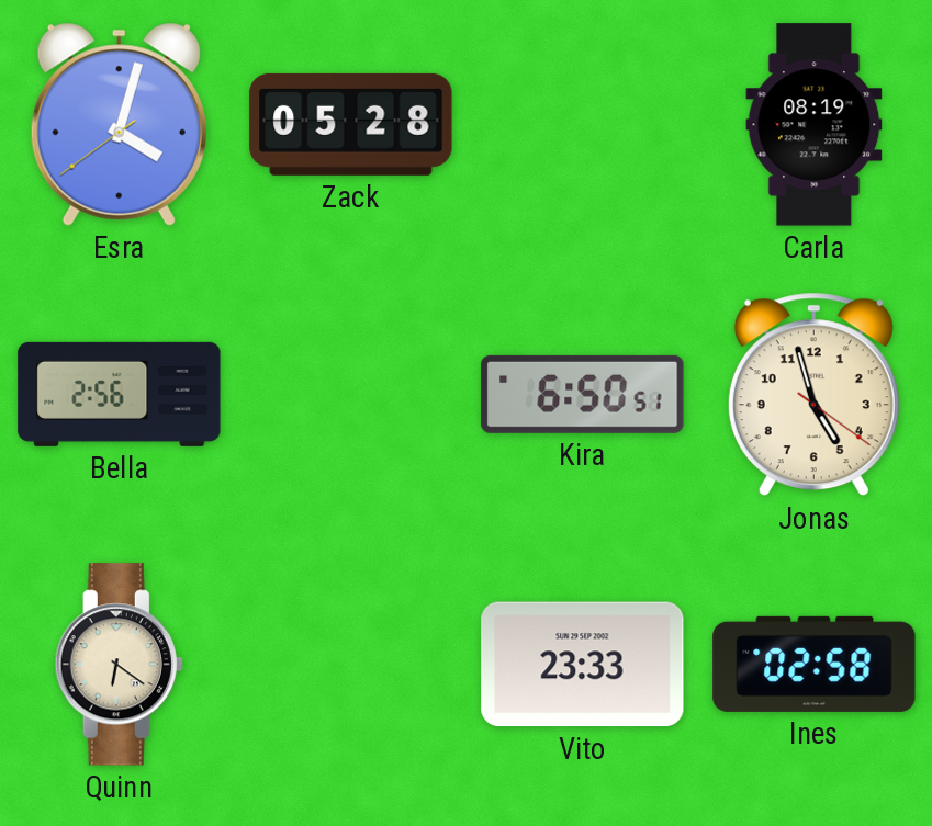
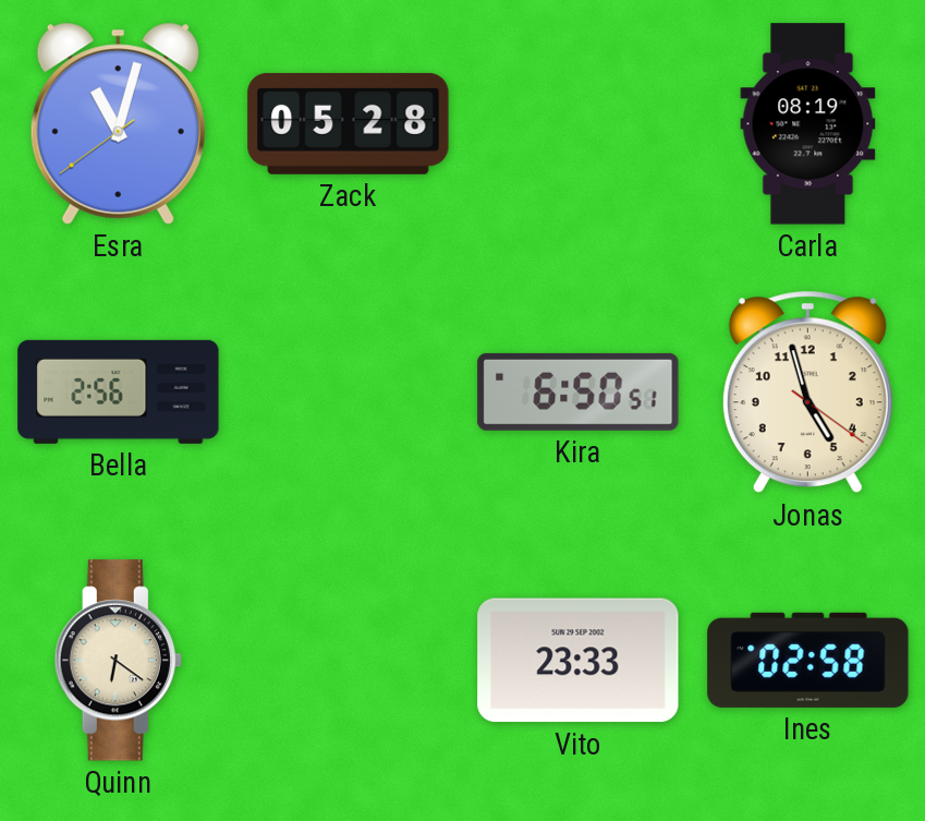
Esra: 4:02 -> 11:02 (118, 123)
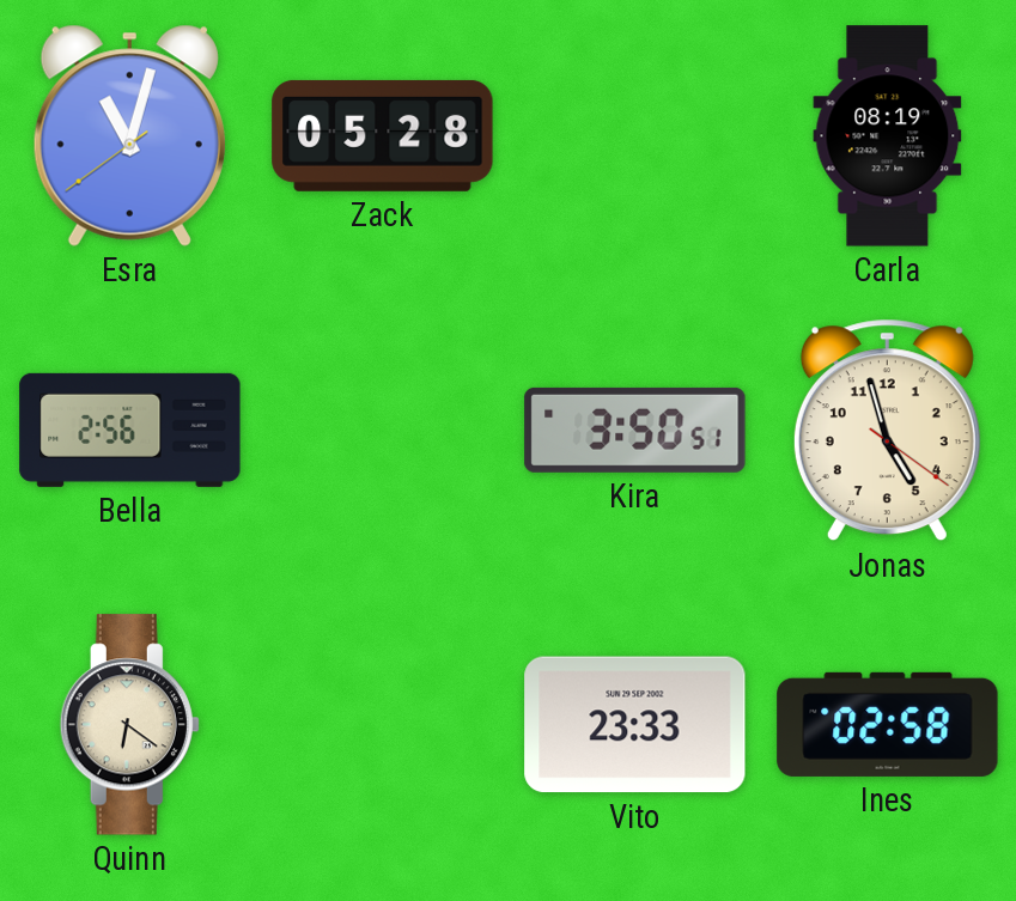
Kira: 6:50 -> 3:50 (635, 430)
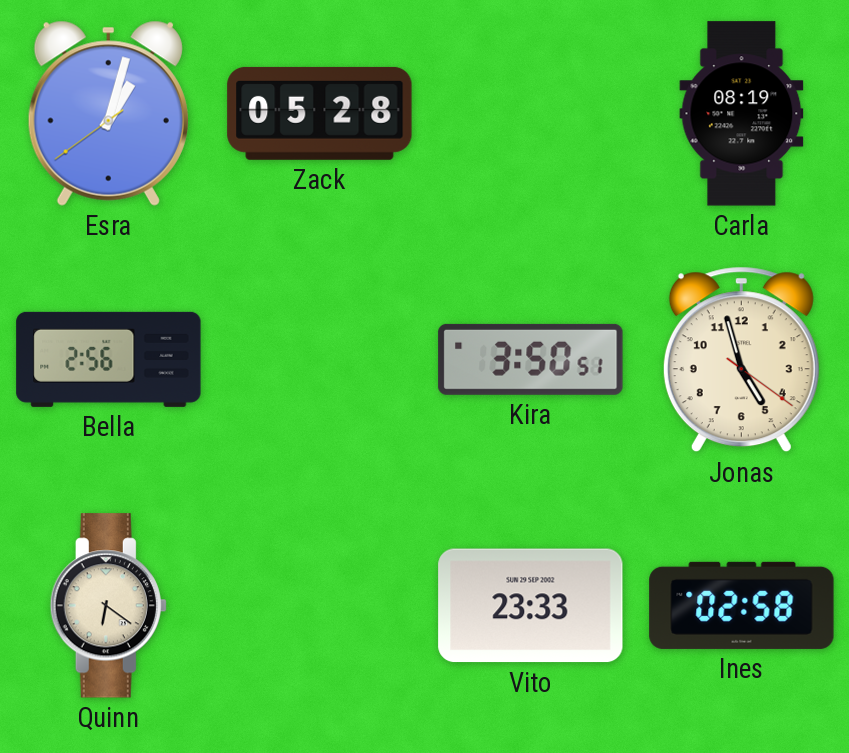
Esra: 11:02 -> 1:02 (108, 113)
